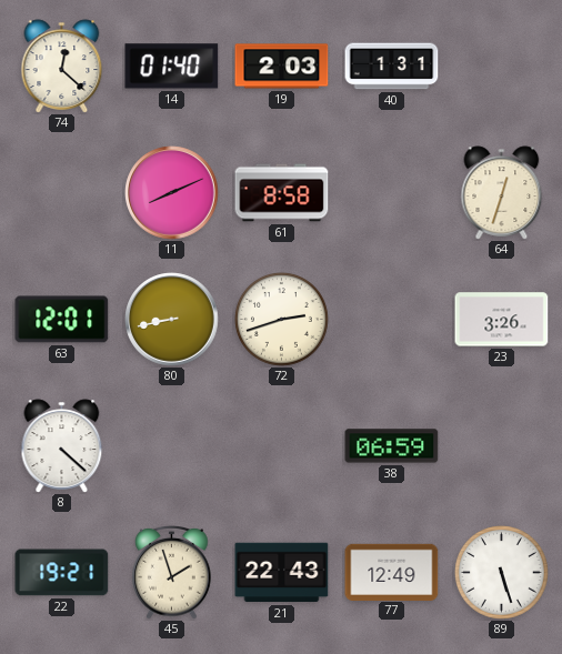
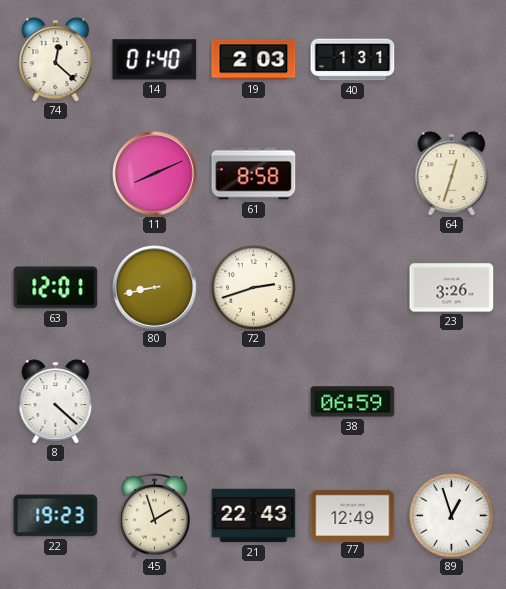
22: 19:21 -> 19:23 (56, 516)
89: 5:27 -> 12:57 (451, 515)
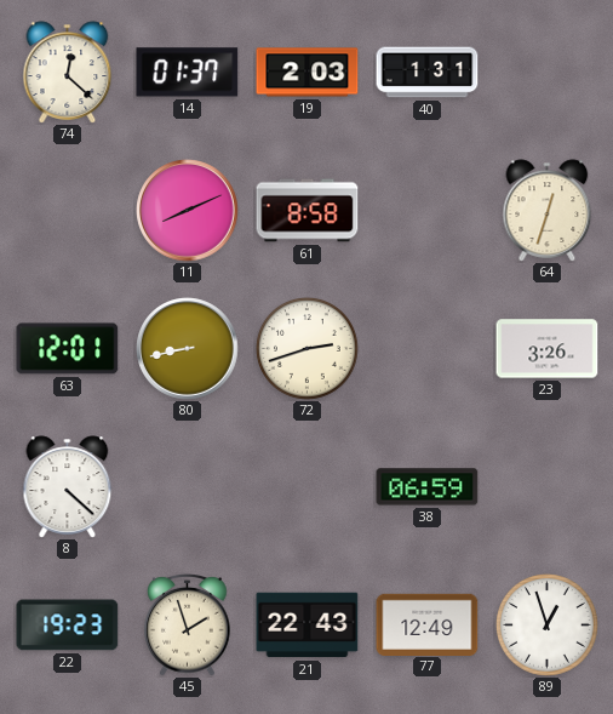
14: 01:40 -> 01:37 (188, 73)
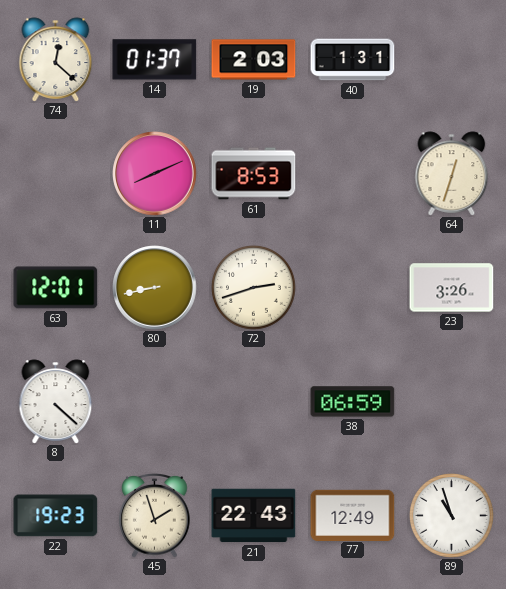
61: 8:58 -> 8:53 (254, 174)
89: 12:57 -> 10:57 (451, 515)
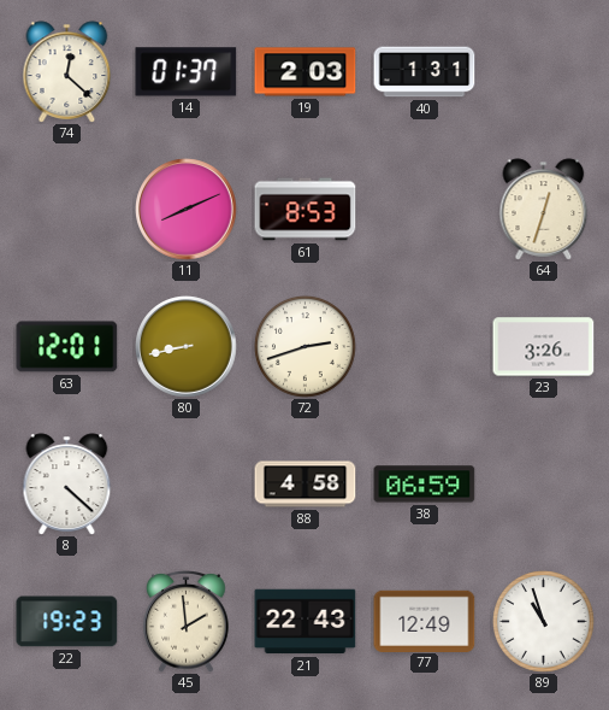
88: none -> 4:58 (306, 485)
45: 1:57 -> 1:59 (187, 622)
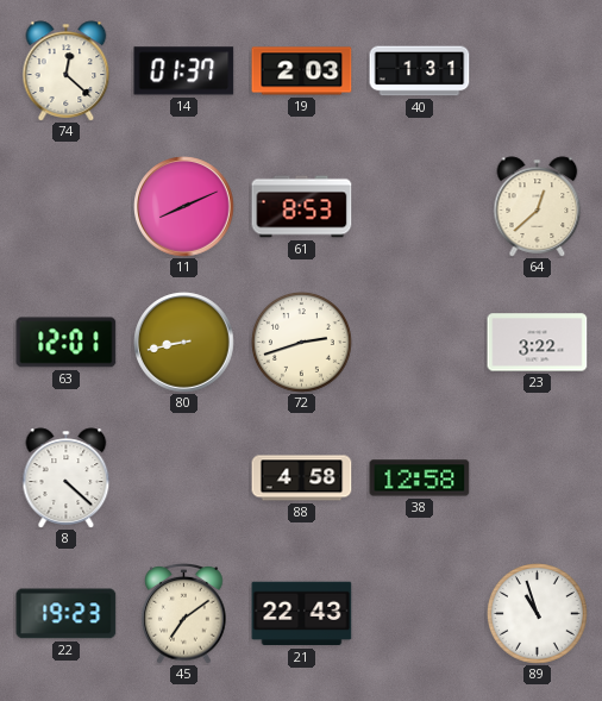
64: 12:33 -> 12:38 (538, 207)
23: 3:26 -> 3:22 (538, 343)
38: 06:59 -> 12:58 (420, 478)
45: 1:59 -> 7:09 (184, 614)
77: 12:49 -> none (425, 621)
